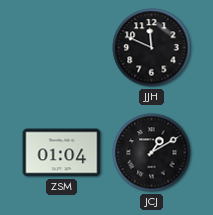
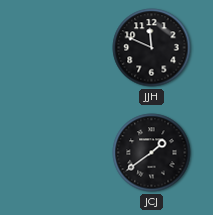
ZSM: 01:04 -> none (62, 153)
JCJ: 1:10 -> 1:39 (152, 153)
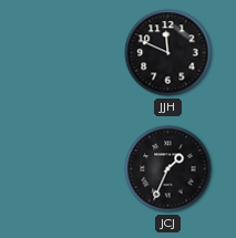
JCJ: 1:39 -> 1:34 (168, 169)
